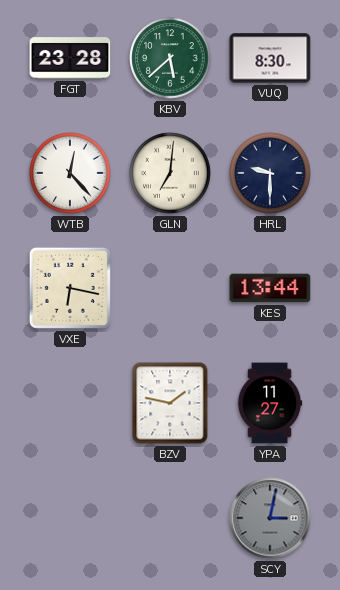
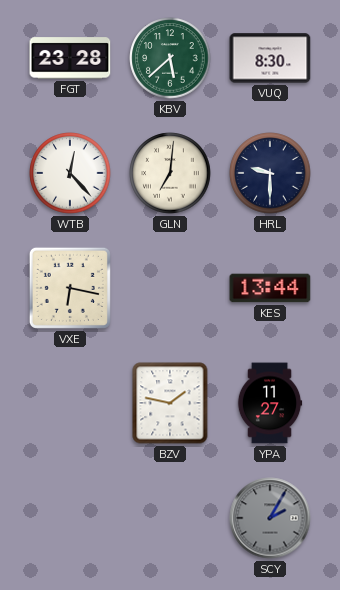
SCY: 3:02 -> 2:05 (270, 518)
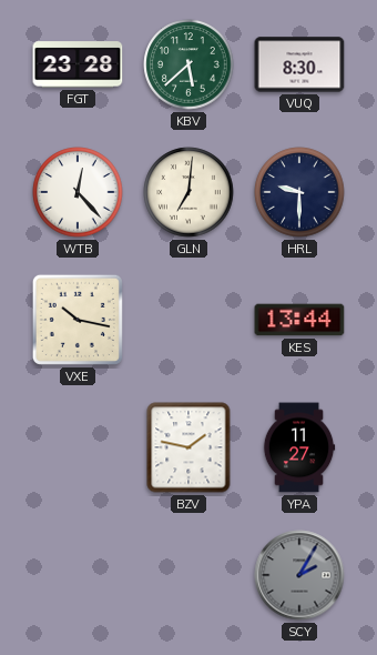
VXE: 6:17 -> 10:17 (78, 320)
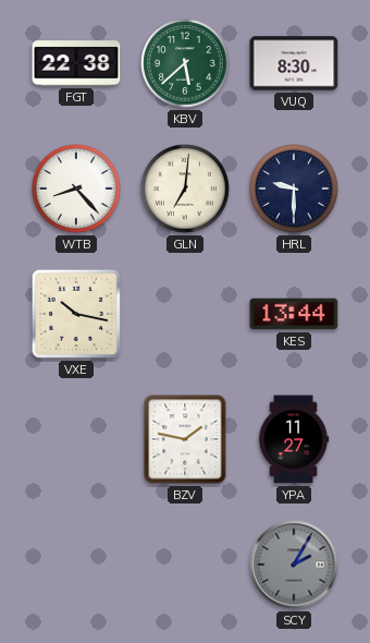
FGT: 23:28 -> 22:38 (76, 63)
WTB: 12:23 -> 8:23 (76, 189)
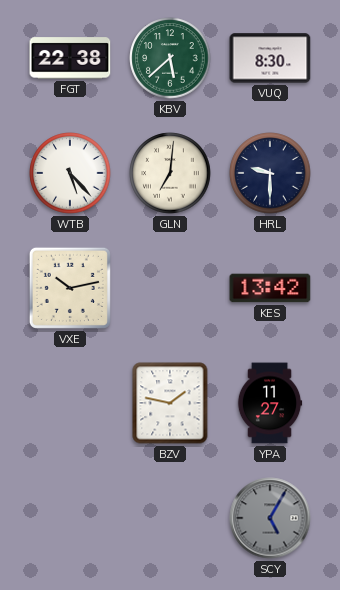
WTB: 8:23 -> 5:23 (70, 173)
VXE: 10:17 -> 10:13 (70, 288)
KES: 13:44 -> 13:42 (270, 288)
SCY: 2:05 -> 5:05 (270, 518)
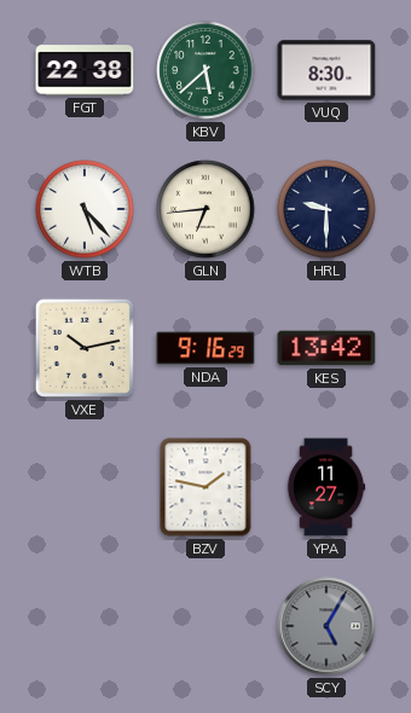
GLN: 7:01 -> 6:44 (205, 209)
NDA: none -> 9:16 (205, 348)
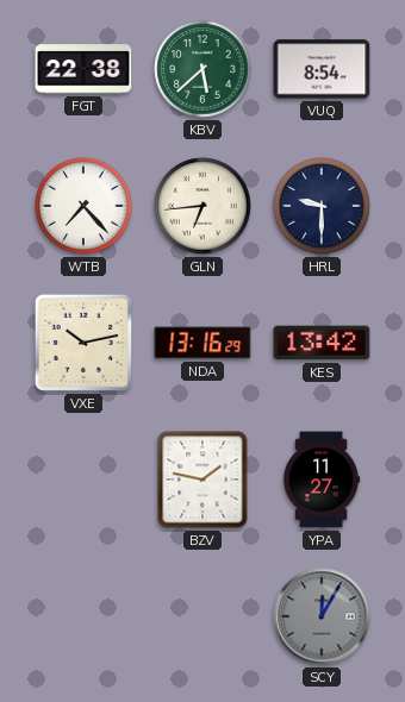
VUQ: 8:30 -> 8:54 (322, 69)
WTB: 5:23 -> 7:23 (83, 206)
NDA: 9:16 -> 13:16 (202, 343)
SCY: 5:05 -> 12:05 (322, 616)
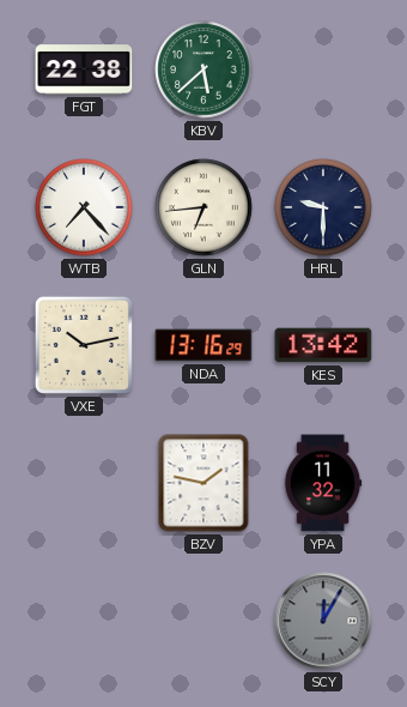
VUQ: 8:54 -> none (322, 69)
YPA: 11:27 -> 11:32 (323, 483)
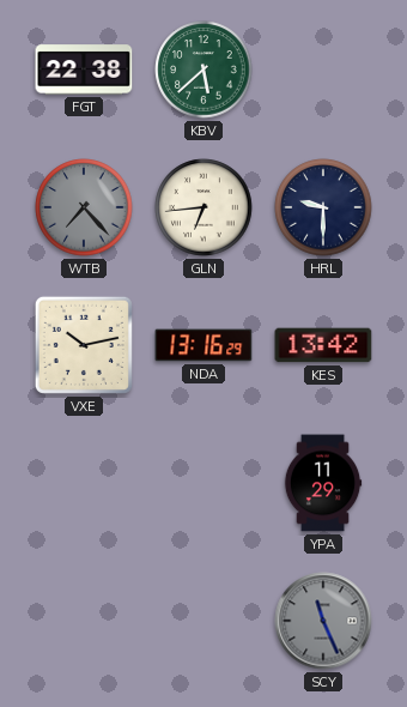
WTB dial: white -> grey (84, 207)
BZV: 1:47 -> none (203, 483)
YPA: 11:32 -> 11:29 (323, 483)
SCY: 12:05 -> 11:26 (323, 621)
